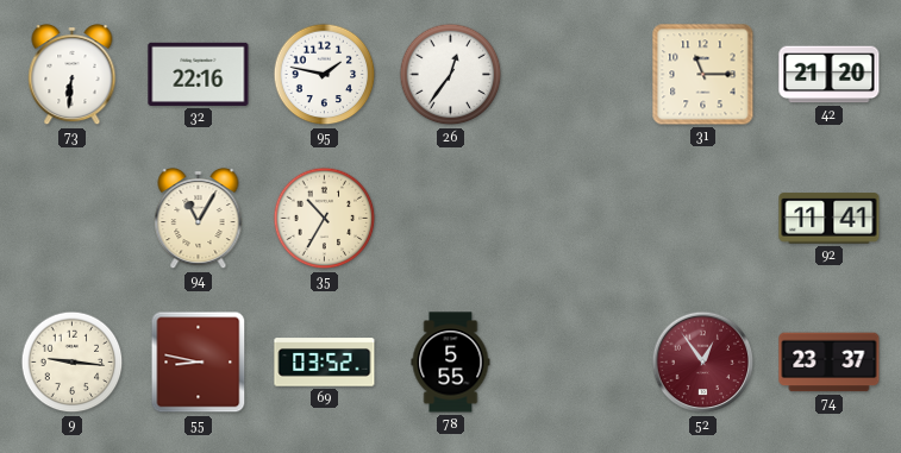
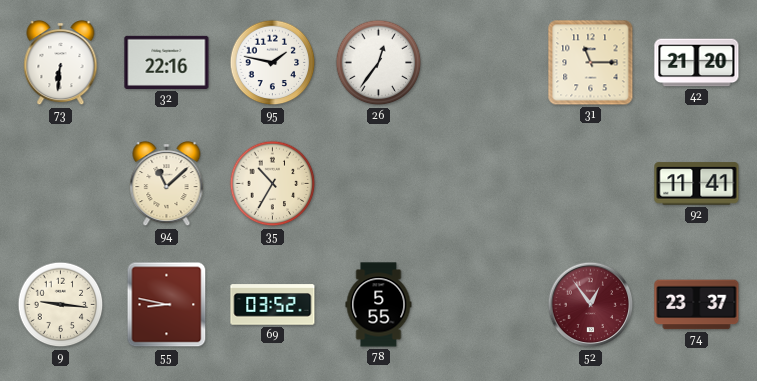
94: 11:05 -> 11:08 (167, 185)
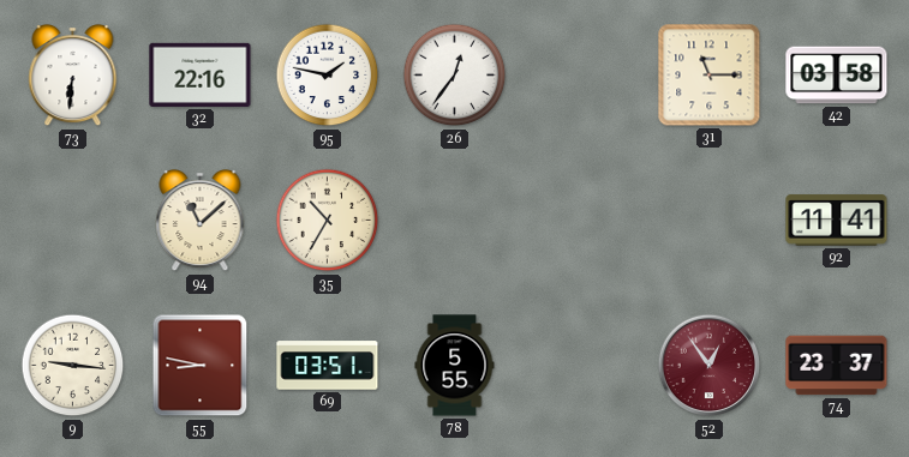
42: 21:20 -> 03:58 (837, 76)
69: 03:52 -> 03:51 (328, 366)
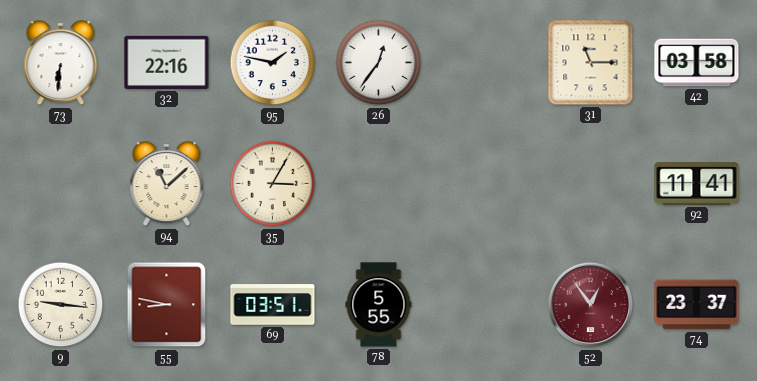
35: 10:35 -> 3:05 (273, 184)
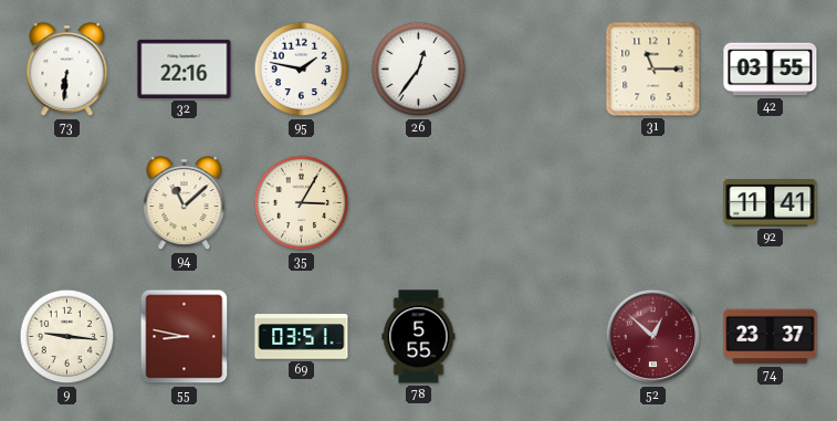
42: 03:58 -> 03:55 (771, 70)
52: 12:54 -> 12:52 (653, 337)
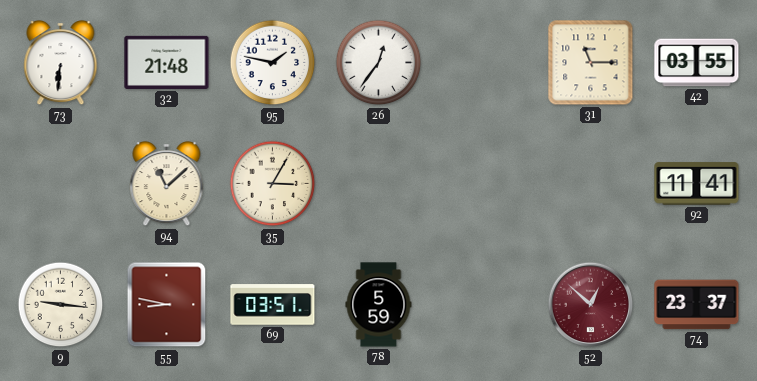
32: 22:16 -> 21:48 (167, 62)
78: 5:55 -> 5:59 (379, 305)
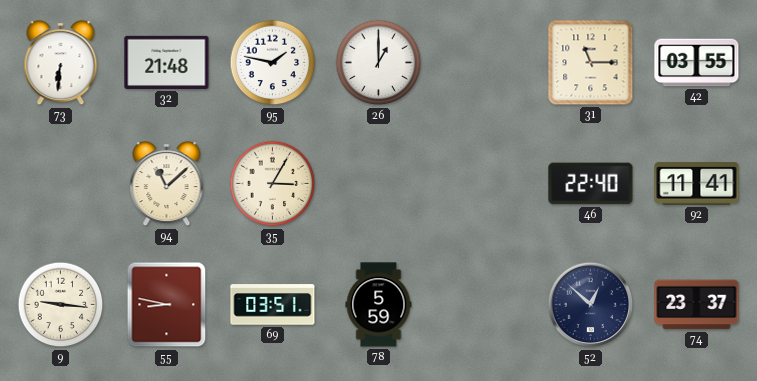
26: 12:36 -> 1:00 (379, 63)
46: none -> 22:40 (591, 184)
52 dial: burgundy -> navy (591, 305)
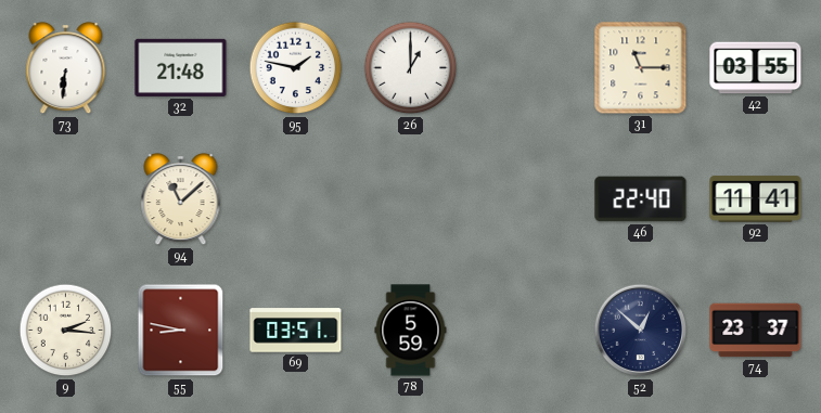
35: 3:05 -> none (273, 184)
9: 9:16 -> 2:16 (66, 331)
